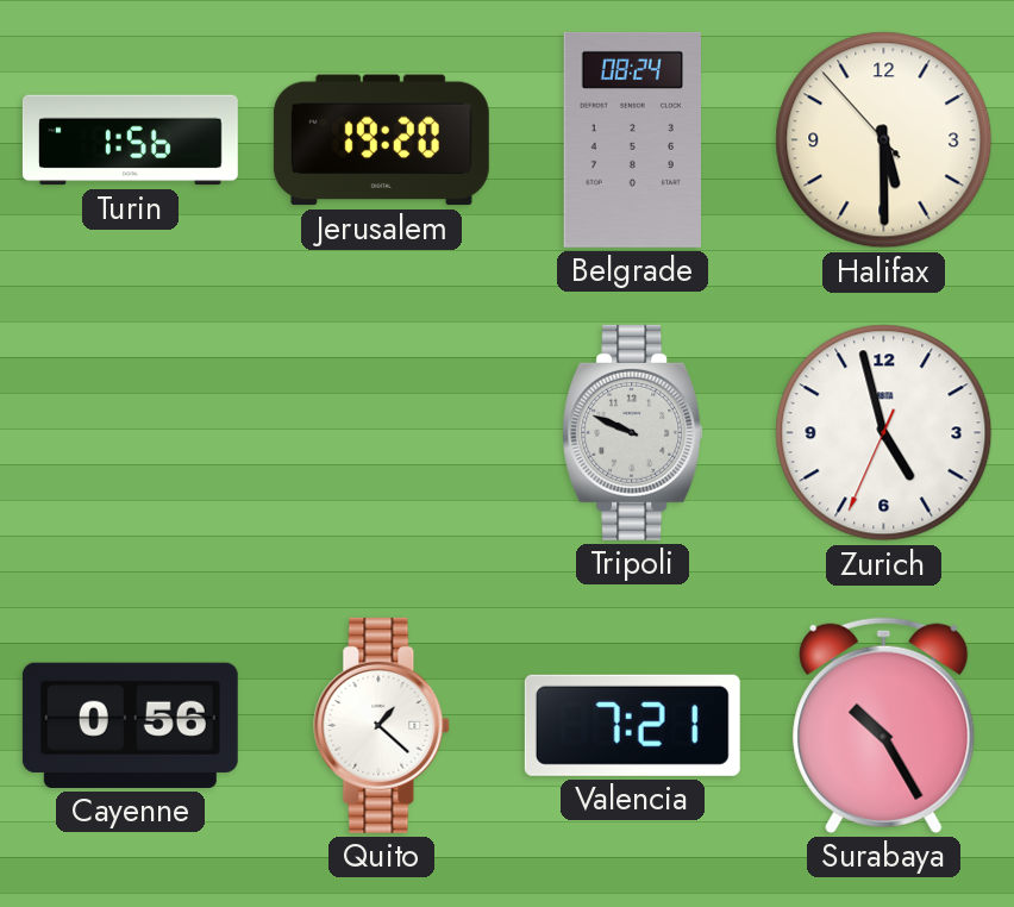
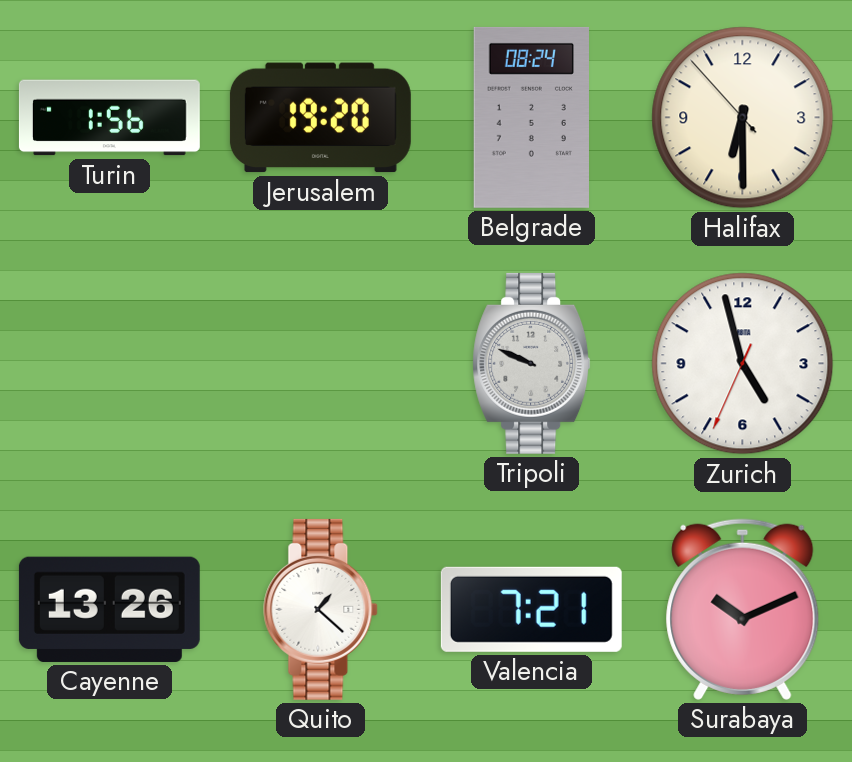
Halifax: 5:29 -> 6:29 (743, 118)
Cayenne: 0:56 -> 13:26 (109, 609)
Surabaya: 10:25 -> 10:11 (743, 609)
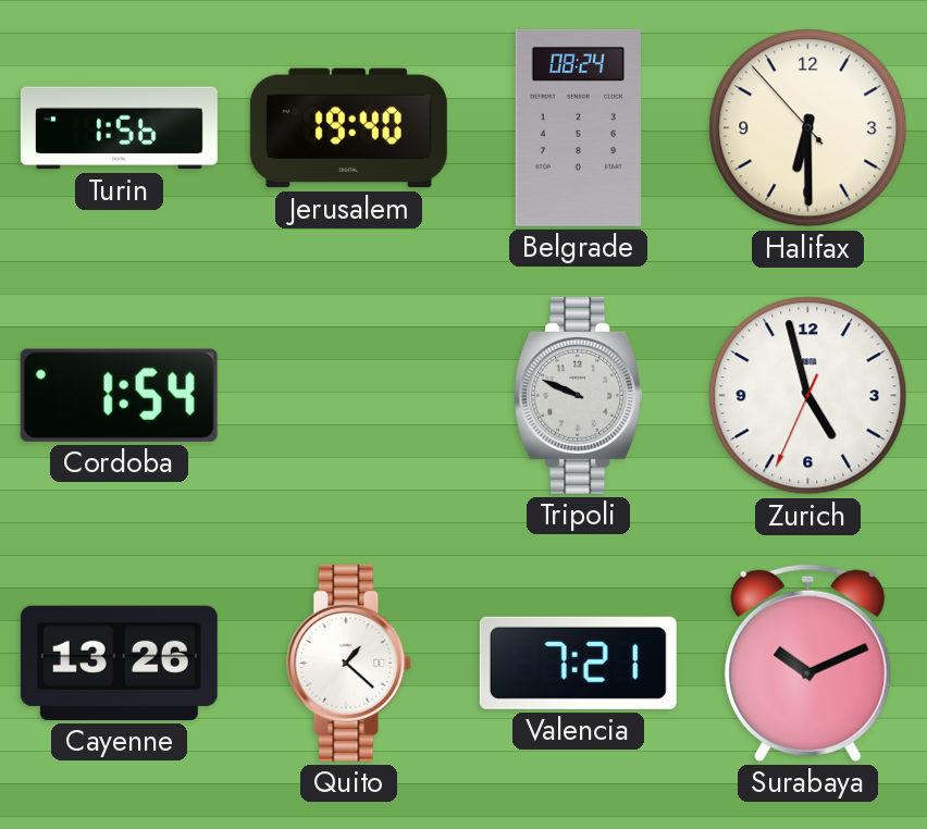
Jerusalem: 19:20 -> 19:40 (348, 128)
Cordoba: none -> 1:54 (119, 395)
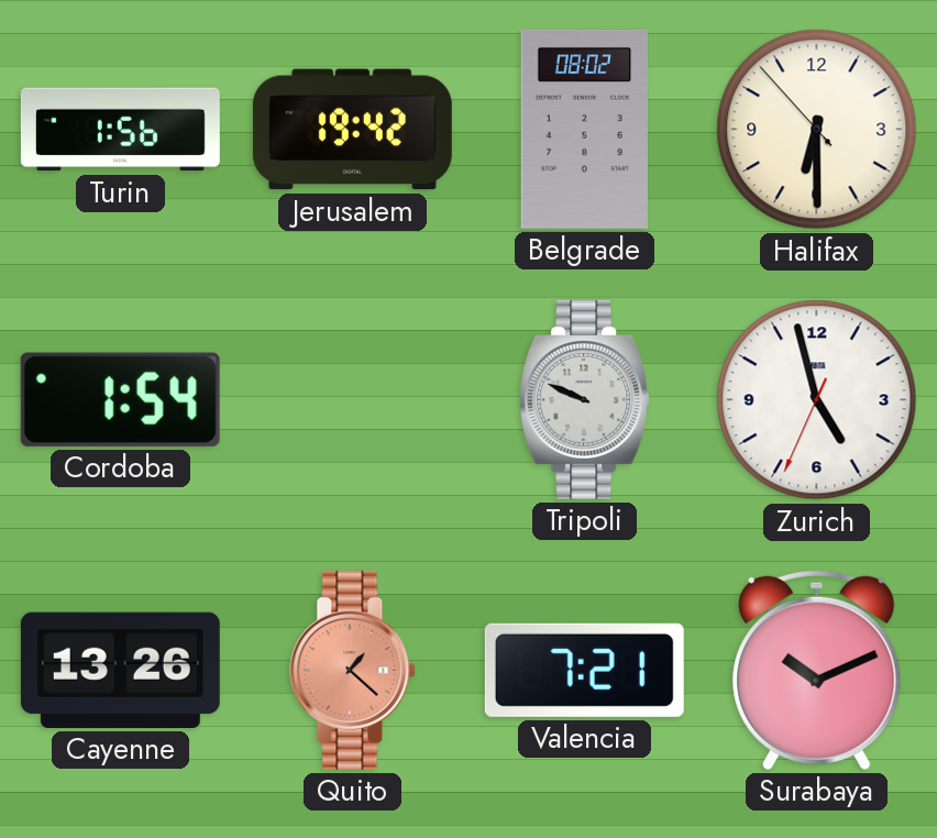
Jerusalem: 19:40 -> 19:42 (352, 130)
Belgrade: 08:24 -> 08:02 (584, 129)
Quito dial: white -> salmon (353, 670)
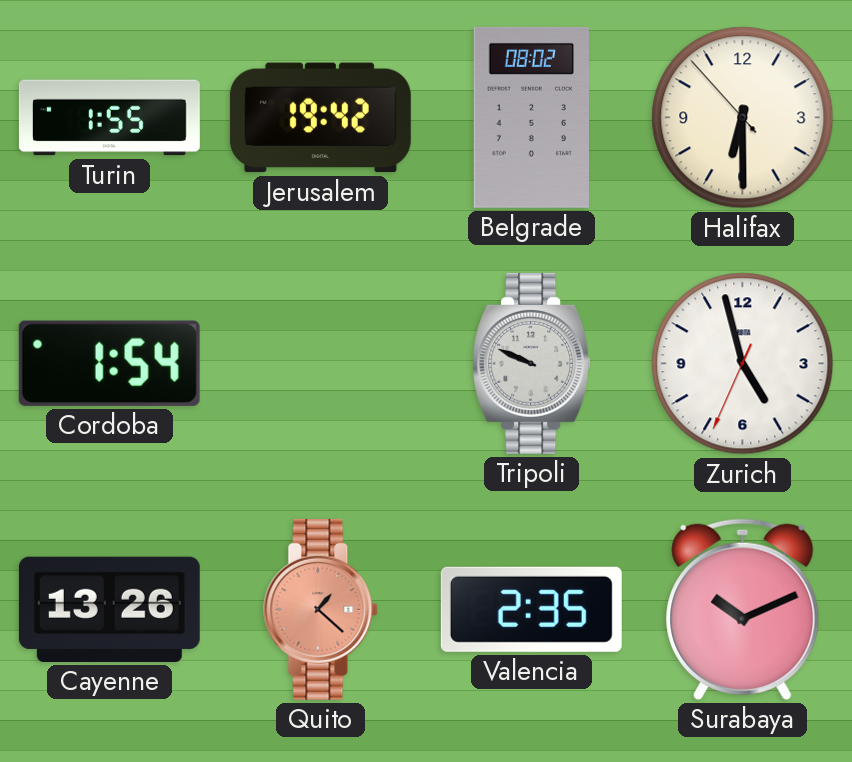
Turin: 1:56 -> 1:55 (109, 118)
Valencia: 7:21 -> 2:35 (531, 609)
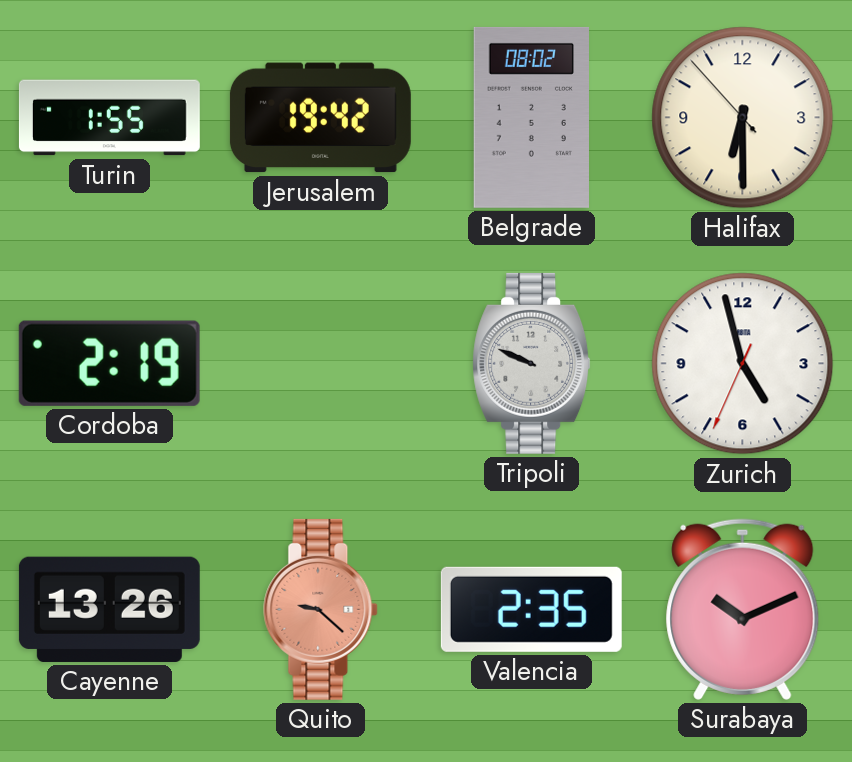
Cordoba: 1:54 -> 2:19 (109, 363)
Quito: 1:22 -> 9:22 (321, 609)
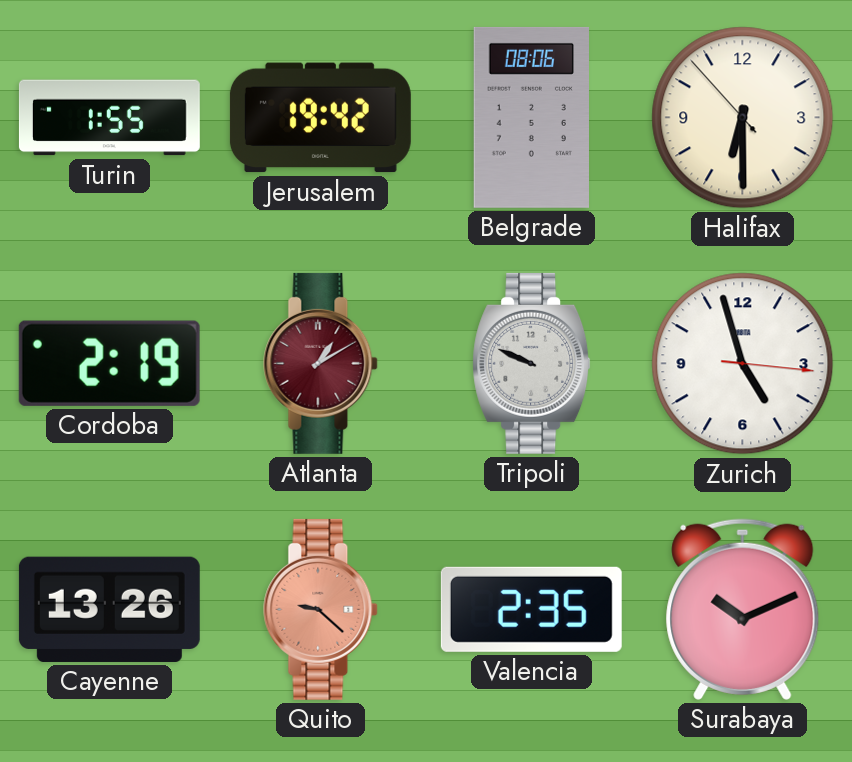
Belgrade: 08:02 -> 08:06 (531, 117)
Atlanta: none -> 1:10 (321, 363)
Zurich: 4:57:34 -> 4:57:16 (743, 364)
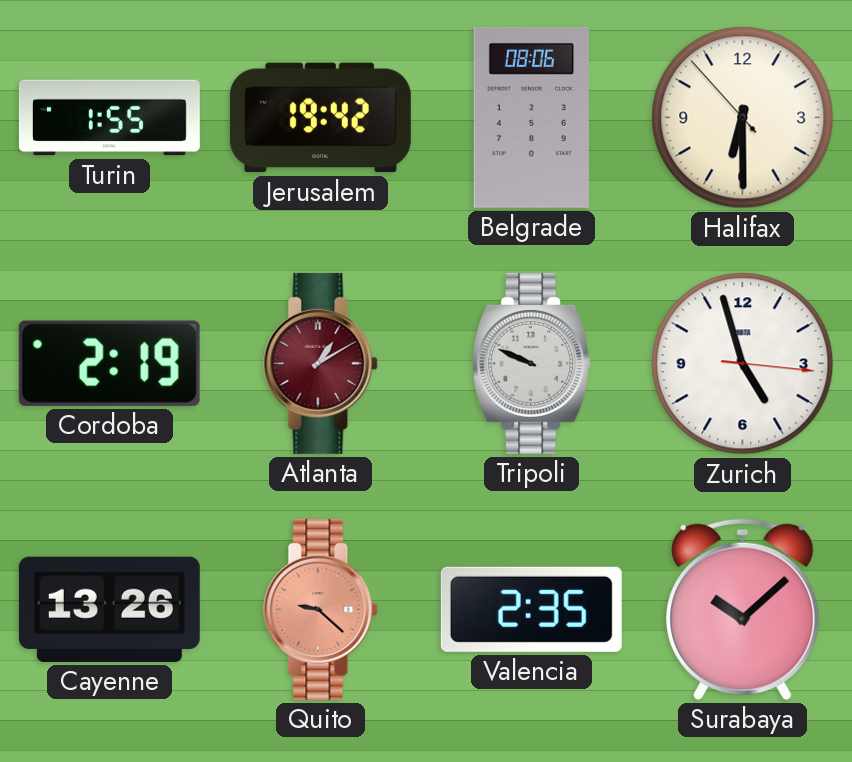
Surabaya: 10:11 -> 10:08 (743, 609)
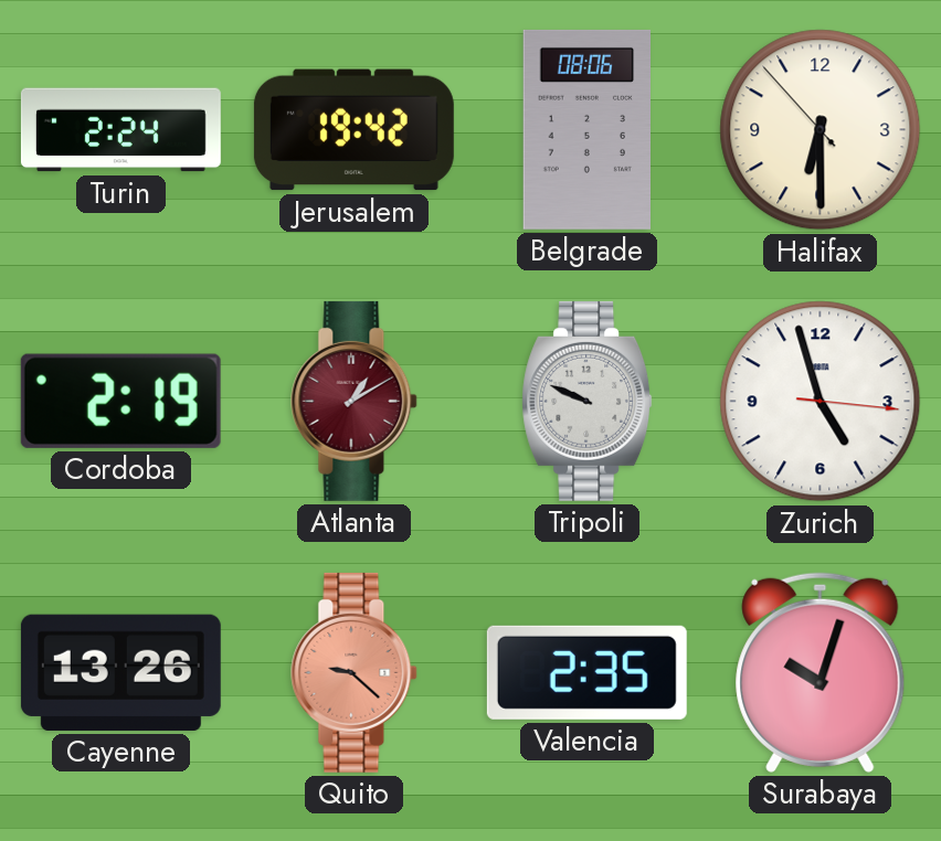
Turin: 1:55 -> 2:24 (120, 130)
Surabaya: 10:08 -> 10:03 (821, 672)
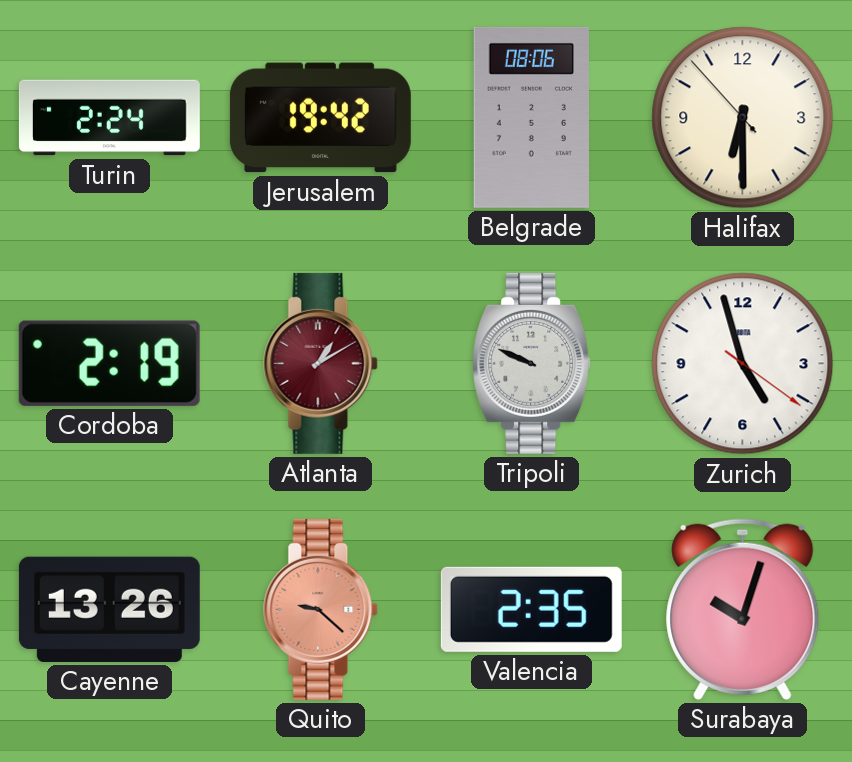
Zurich: 4:57:16 -> 4:57:21 (743, 364)
